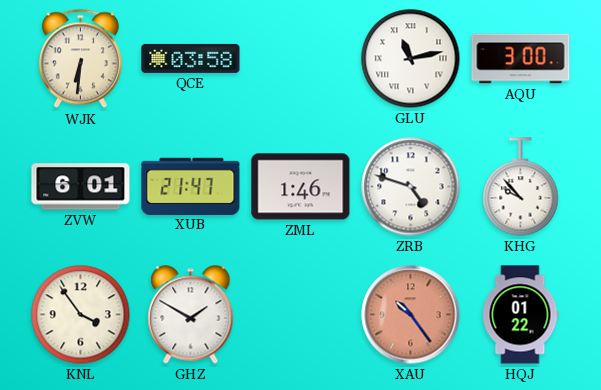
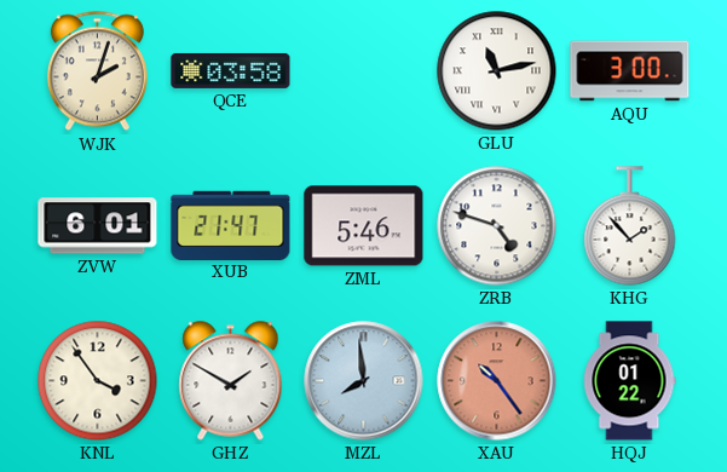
WJK: 6:31 -> 2:03 (97, 71)
ZML: 1:46 -> 5:46 (364, 226)
KHG: 9:53 -> 1:53 (630, 226)
MZL: none -> 7:59 (364, 381)
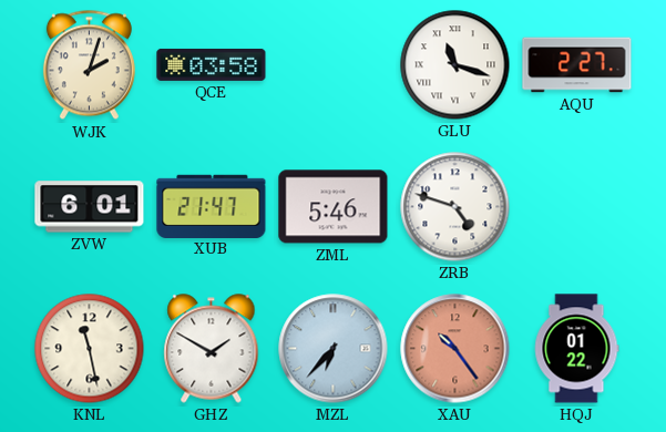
GLU: 11:13 -> 11:18 (455, 65)
AQU: 3:00 -> 2:27 (577, 65)
KHG: 1:53 -> none (630, 226)
KNL: 3:54 -> 11:28 (90, 349)
MZL: 7:59 -> 6:37 (334, 349)
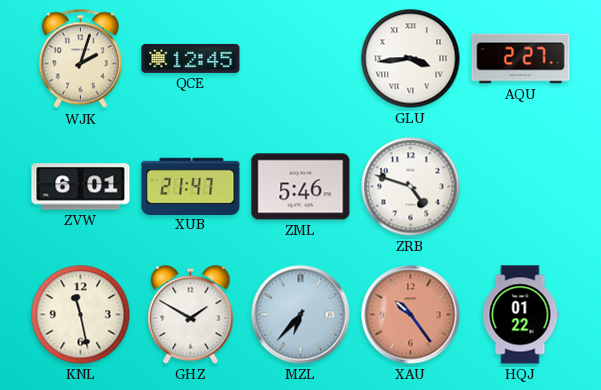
QCE: 03:58 -> 12:45 (191, 58)
GLU: 11:18 -> 3:44 (411, 59)
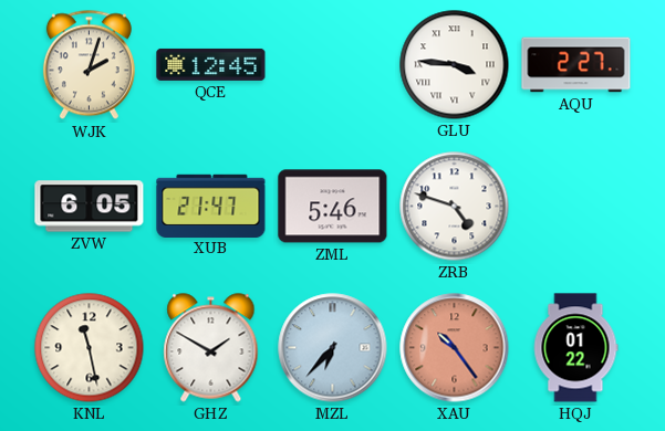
GLU: 3:44 -> 3:46 (455, 65)
ZVW: 6:01 -> 6:05 (90, 207)
